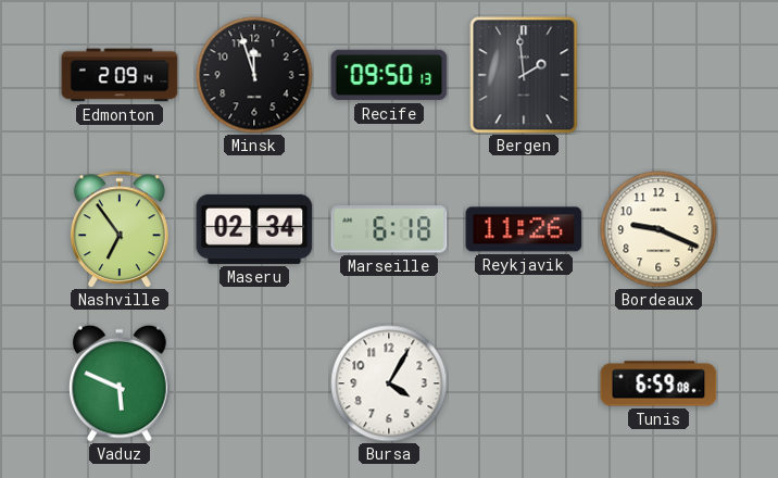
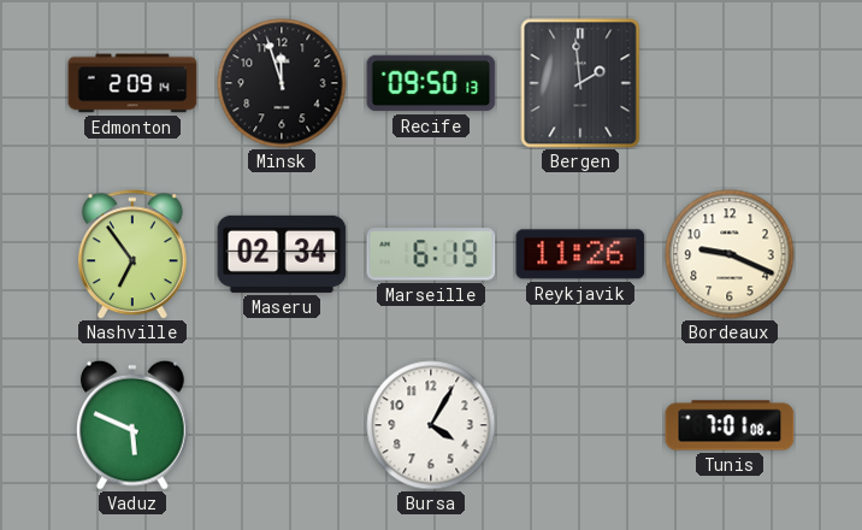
Marseille: 6:18 -> 6:19 (431, 254)
Tunis: 6:59 -> 7:01 (730, 425)
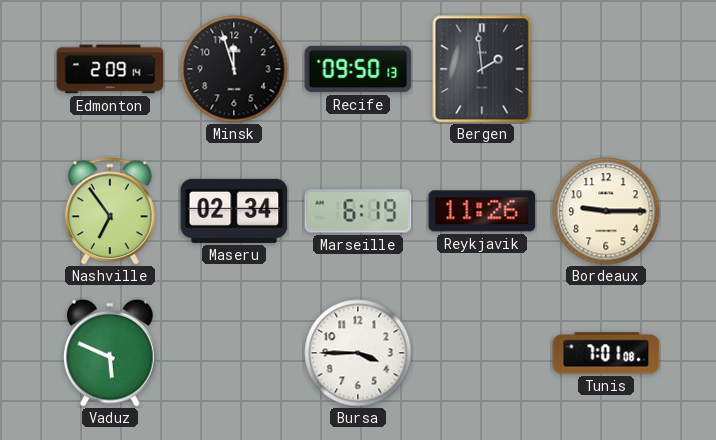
Bordeaux: 9:19 -> 9:15 (606, 211)
Bursa: 4:05 -> 3:45 (358, 353)
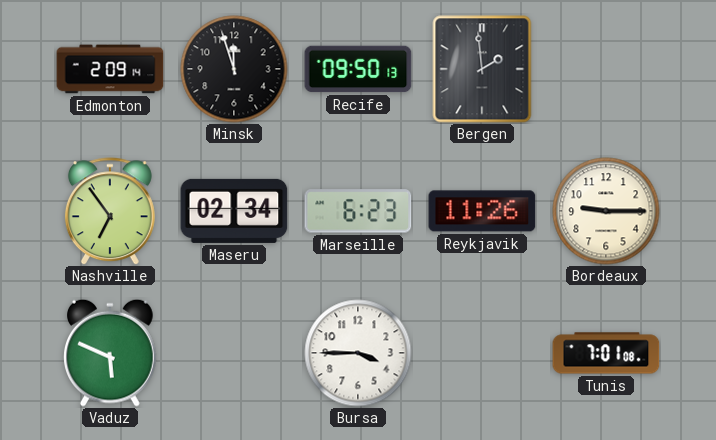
Marseille: 6:19 -> 6:23 (358, 211)
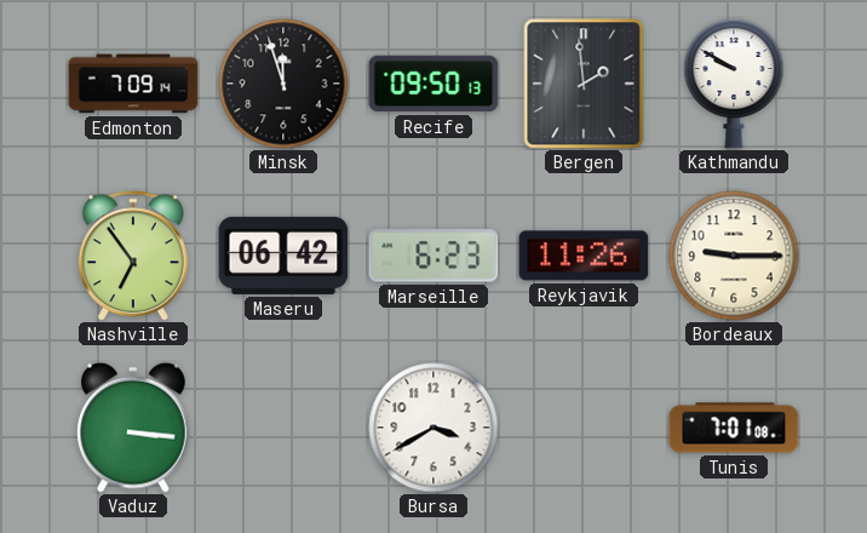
Edmonton: 2:09 -> 7:09 (133, 84)
Kathmandu: none -> 9:50 (734, 84)
Maseru: 02:34 -> 06:42 (283, 256)
Vaduz: 5:49 -> 3:16 (134, 428)
Bursa: 3:45 -> 3:40 (434, 428)
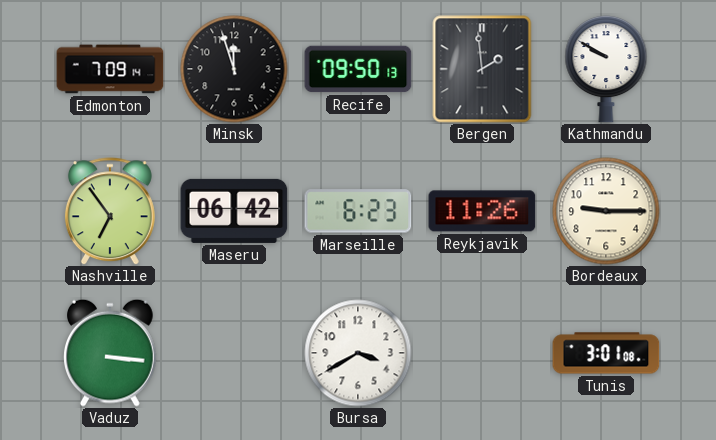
Tunis: 7:01 -> 3:01 (606, 353)
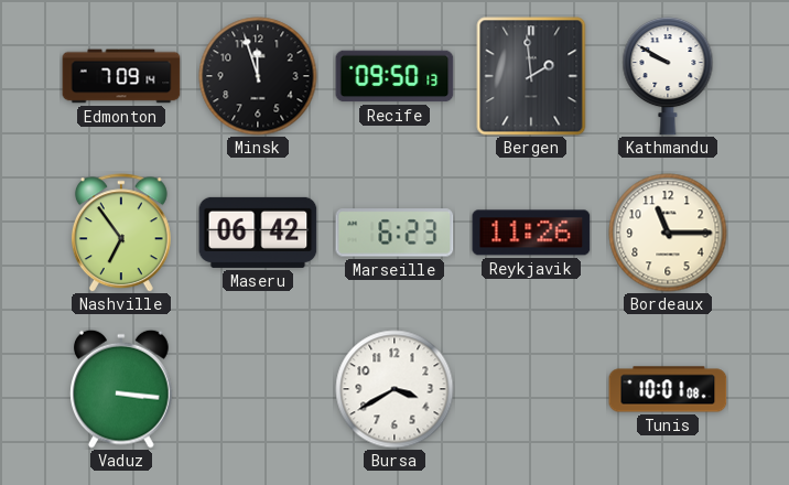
Bordeaux: 9:15 -> 11:15 (668, 233)
Tunis: 3:01 -> 10:01 (668, 389)
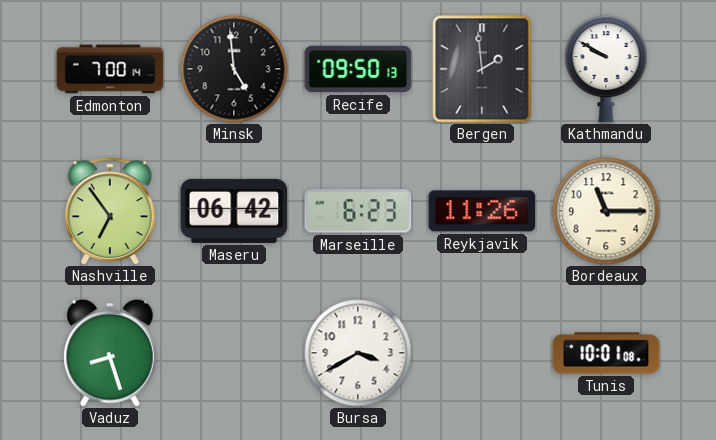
Edmonton: 7:09 -> 7:00 (110, 69)
Minsk: 11:57 -> 4:59 (234, 69)
Vaduz: 3:16 -> 8:27 (111, 353)
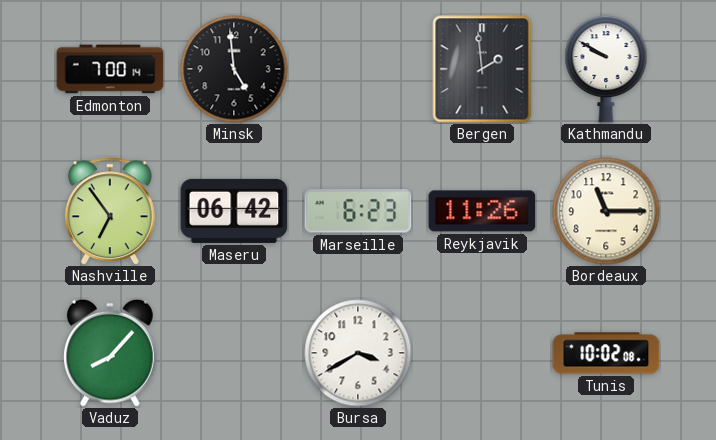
Recife: 09:50 -> none (358, 69)
Vaduz: 8:27 -> 8:07 (111, 353)
Tunis: 10:01 -> 10:02 (606, 353)
